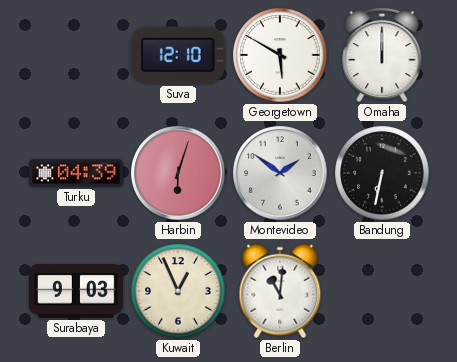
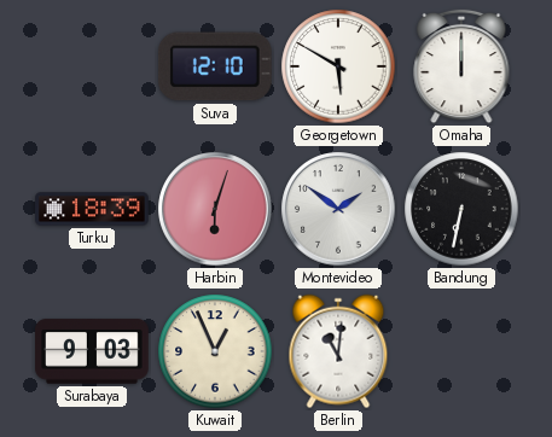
Turku: 04:39 -> 18:39 (92, 209)
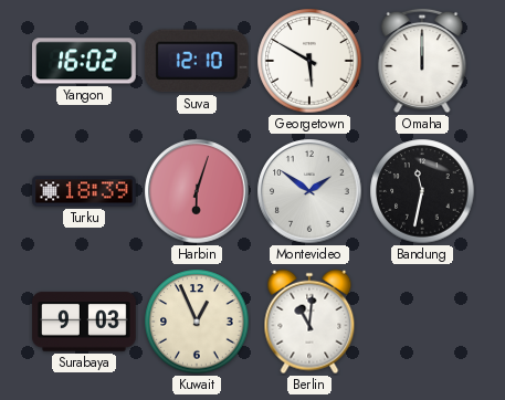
Yangon: none -> 16:02 (85, 61)
Bandung: 6:32 -> 11:32 (422, 191)
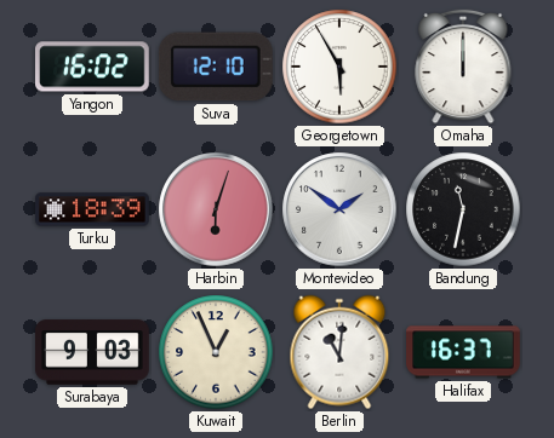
Georgetown: 5:50 -> 5:55 (339, 67)
Halifax: none -> 16:37 (463, 352)
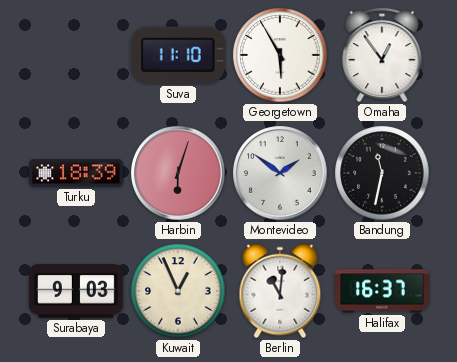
Yangon: 16:02 -> none (93, 67)
Suva: 12:10 -> 11:10 (178, 55)
Omaha: 12:00 -> 12:54 (382, 55)
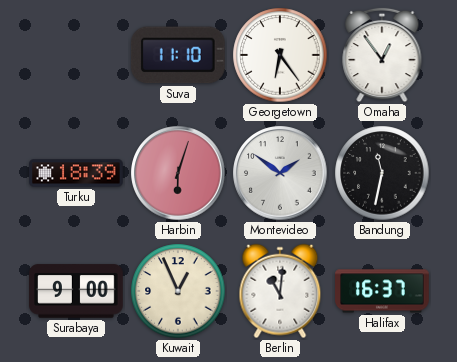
Georgetown: 5:55 -> 6:24 (280, 55)
Surabaya: 9:03 -> 9:00 (76, 291)
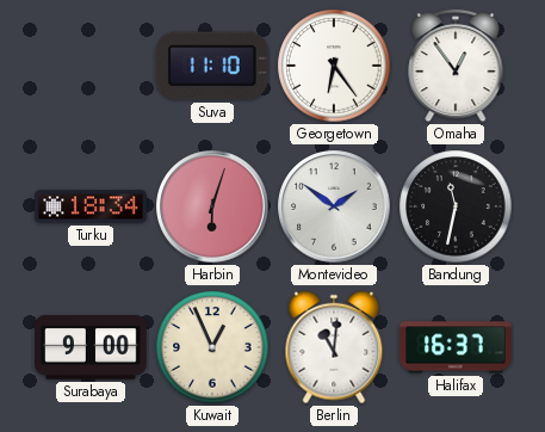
Turku: 18:39 -> 18:34 (91, 206)
